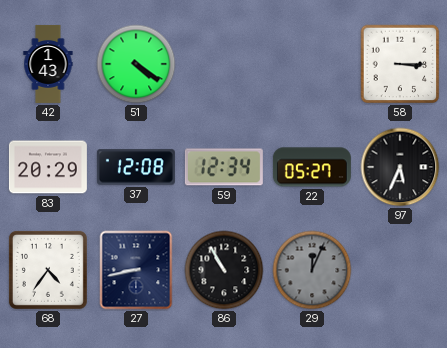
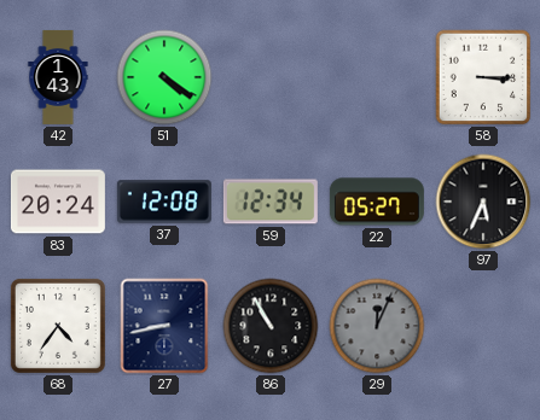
83: 20:29 -> 20:24 (58, 202)
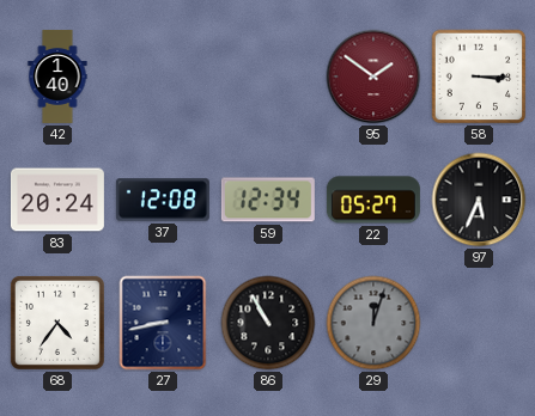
42: 1:43 -> 1:40 (57, 77)
51: 4:21 -> none (164, 77)
95: none -> 1:51 (373, 77)
29: 12:04 -> 12:03 (373, 323)
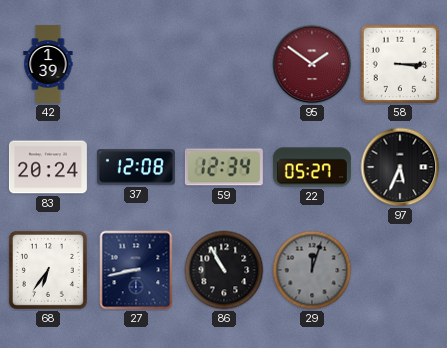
42: 1:40 -> 1:39 (48, 64)
68: 4:36 -> 6:36 (48, 270)
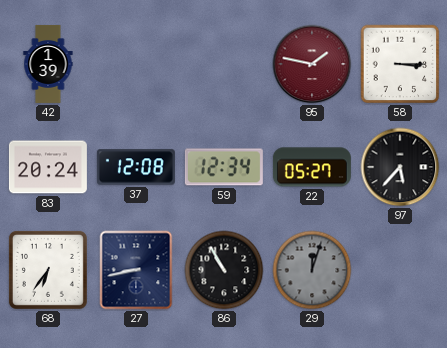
95: 1:51 -> 1:47 (312, 64)
97: 5:34 -> 5:37 (400, 167)
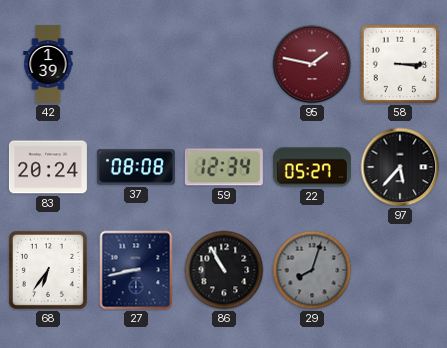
37: 12:08 -> 08:08 (136, 167)
29: 12:03 -> 8:03 (312, 270)
